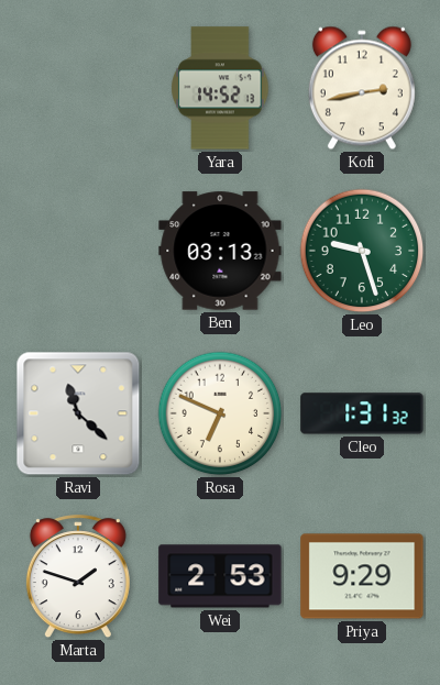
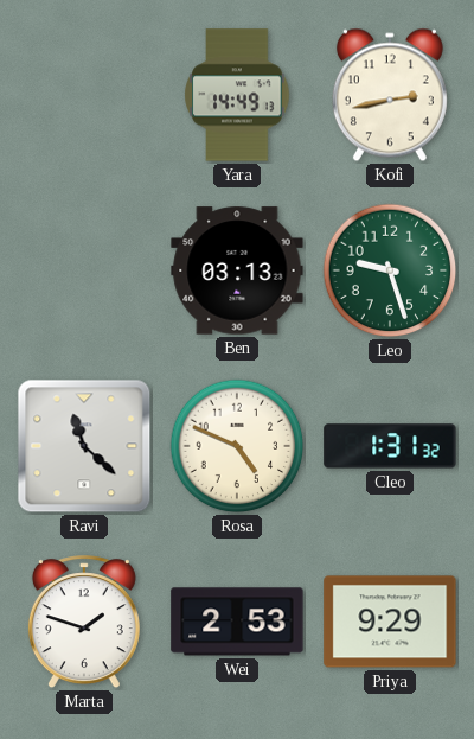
Yara: 14:52 -> 14:49 (237, 95)
Rosa: 6:49 -> 4:49 (237, 446)
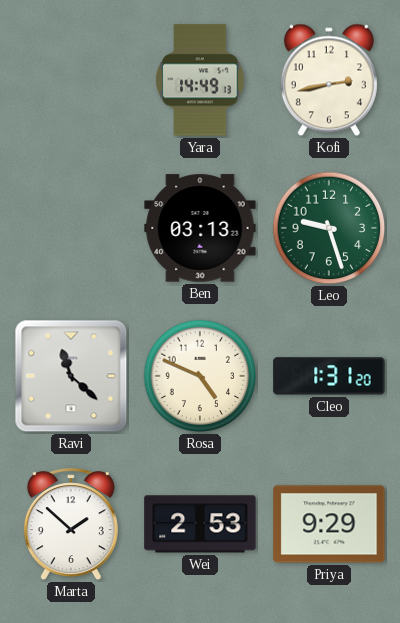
Cleo: 1:31:32 -> 1:31:20 (329, 376)
Marta: 1:48 -> 1:52 (71, 525)
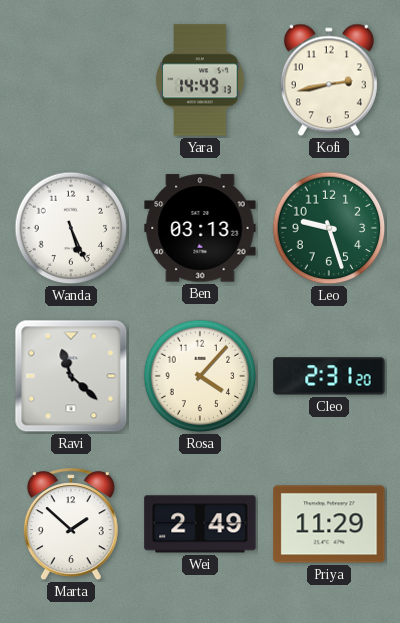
Wanda: none -> 5:26 (71, 228)
Rosa: 4:49 -> 4:07 (200, 376)
Cleo: 1:31 -> 2:31 (329, 376)
Wei: 2:53 -> 2:49 (200, 524)
Priya: 9:29 -> 11:29 (329, 524)
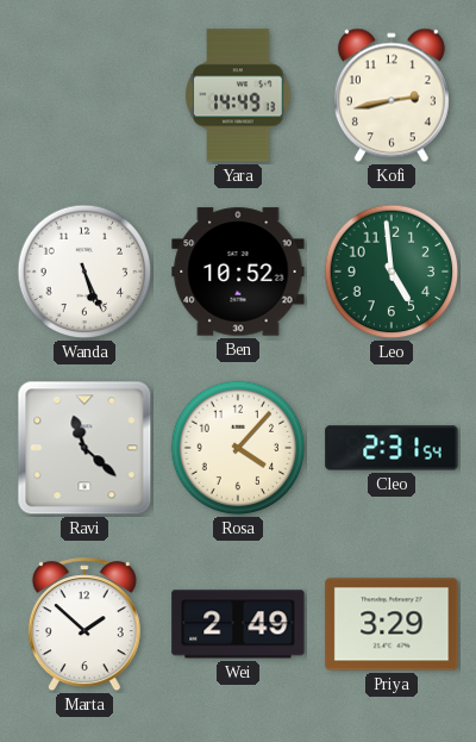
Ben: 03:13 -> 10:52 (238, 272)
Leo: 9:27 -> 4:59 (392, 272)
Cleo: 2:31:20 -> 2:31:54 (392, 448)
Priya: 11:29 -> 3:29 (392, 624)
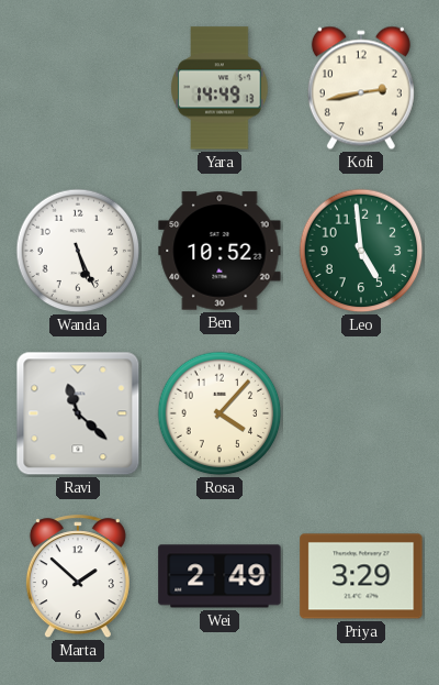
Cleo: 2:31 -> none (392, 448)
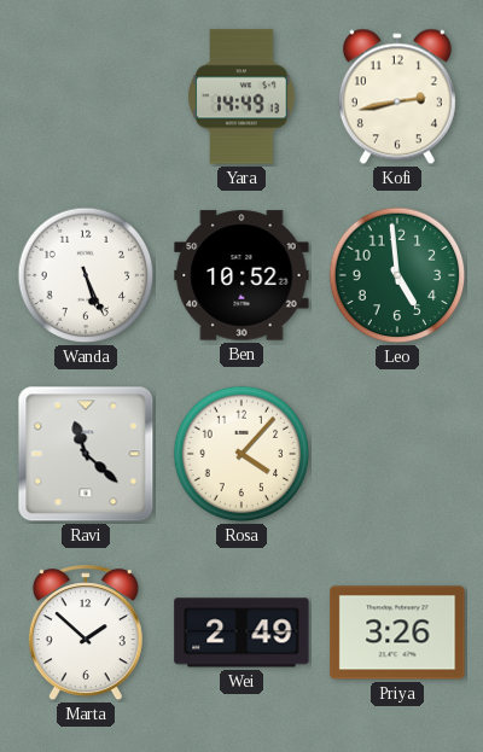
Priya: 3:29 -> 3:26 (397, 633)
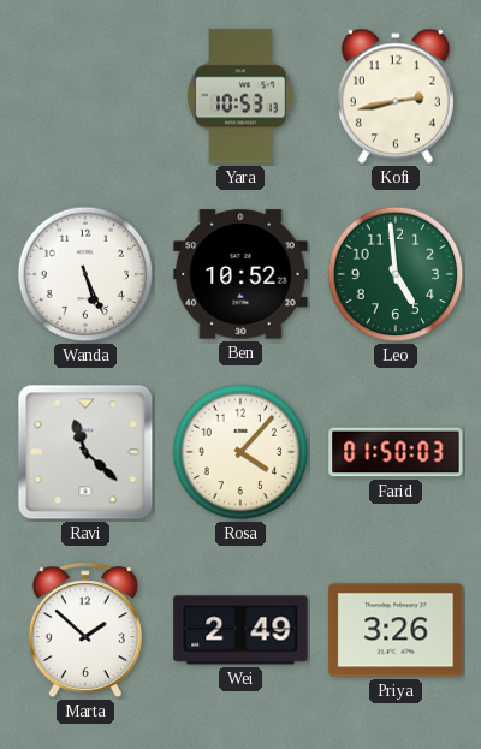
Yara: 14:49 -> 10:53 (240, 96)
Farid: none -> 01:50 (396, 452)
